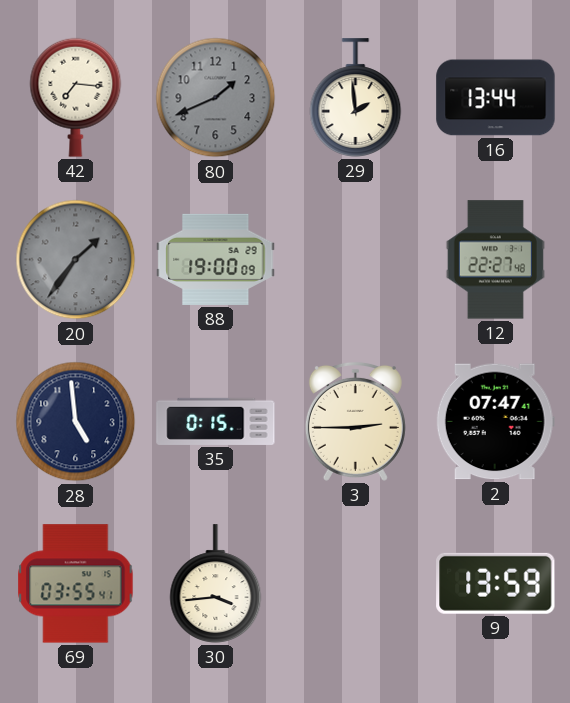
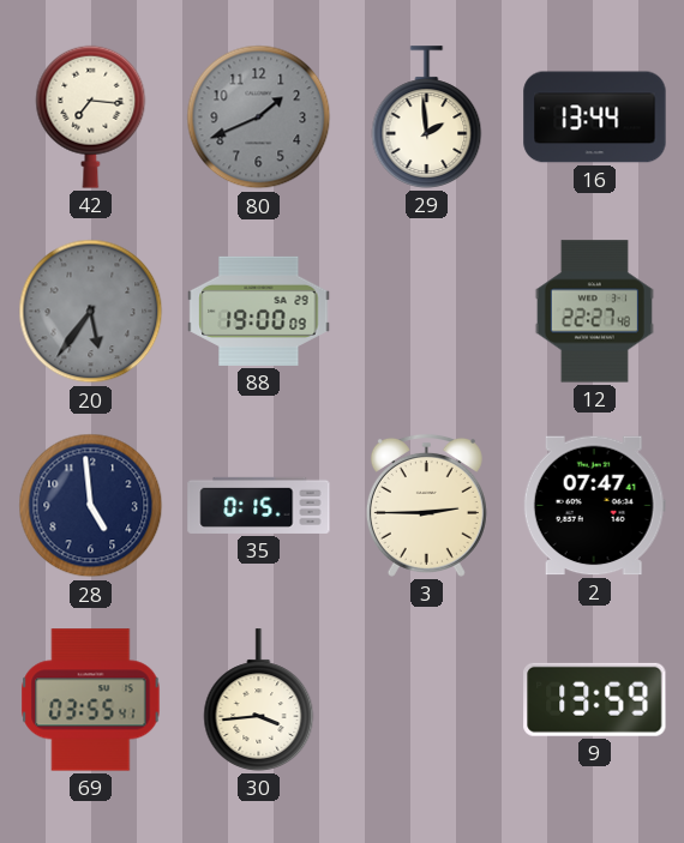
20: 1:36 -> 5:36 (91, 312)
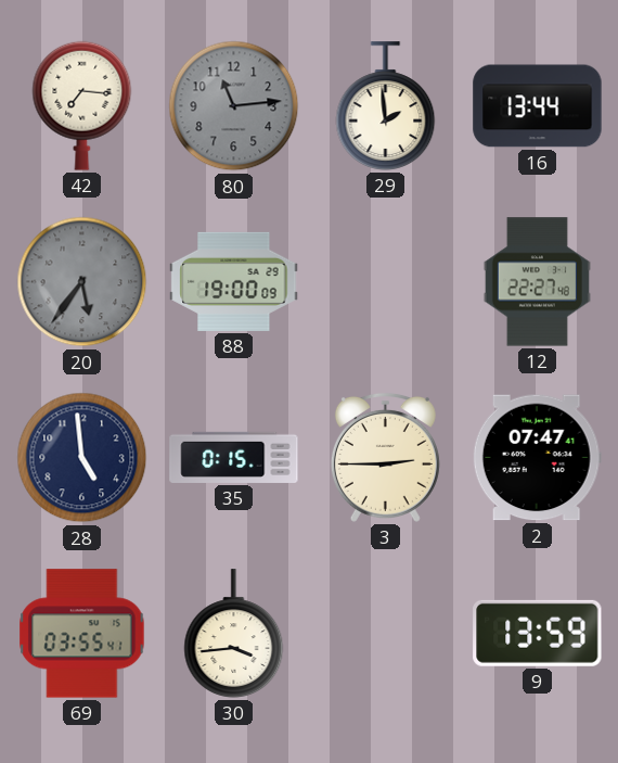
80: 1:41 -> 11:14 (234, 106)
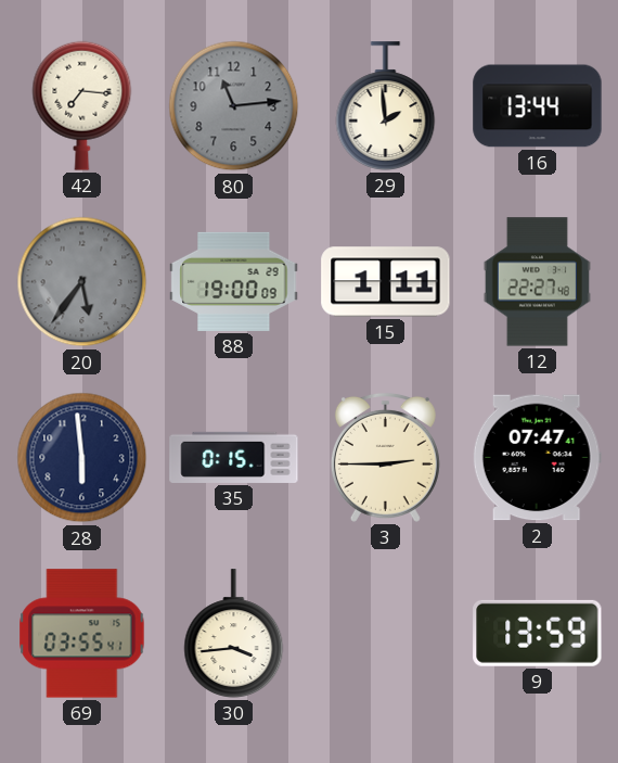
15: none -> 1:11 (386, 282)
28: 4:59 -> 5:59 (82, 458)
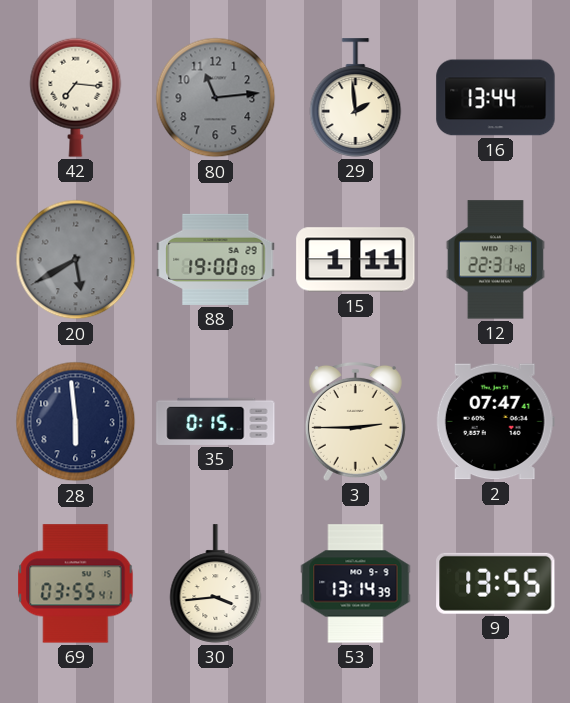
20: 5:36 -> 5:40 (76, 260)
12: 22:27 -> 22:31 (495, 260)
53: none -> 13:14 (356, 584)
9: 13:59 -> 13:55 (496, 583)
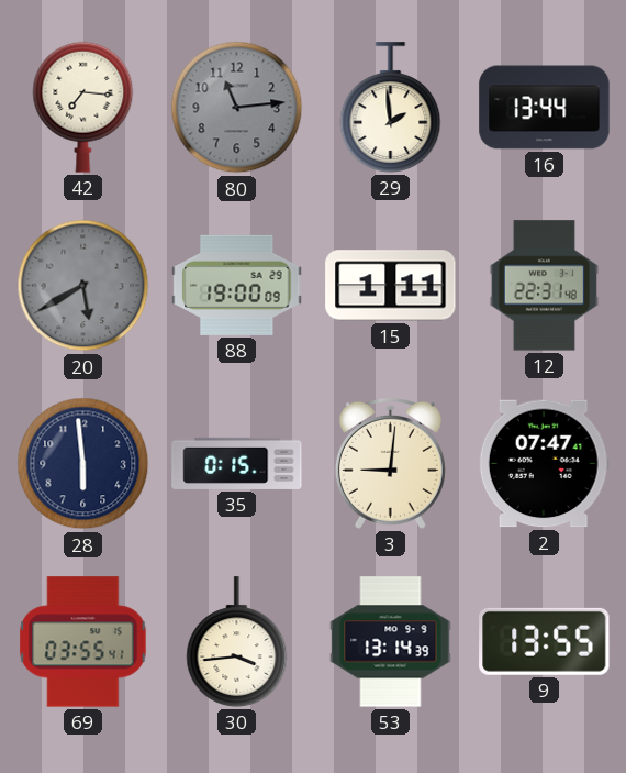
3: 2:45 -> 9:01 (390, 463)
